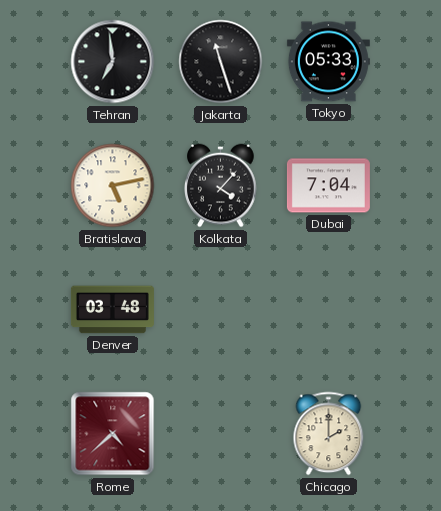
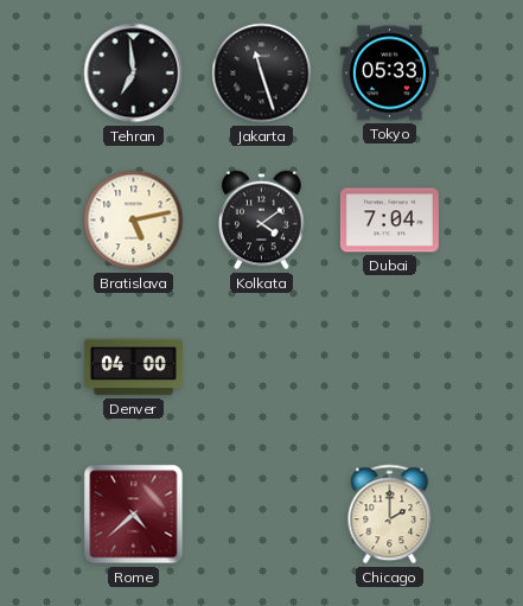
Kolkata: 4:07 -> 4:09 (262, 221)
Denver: 03:48 -> 04:00 (133, 368)
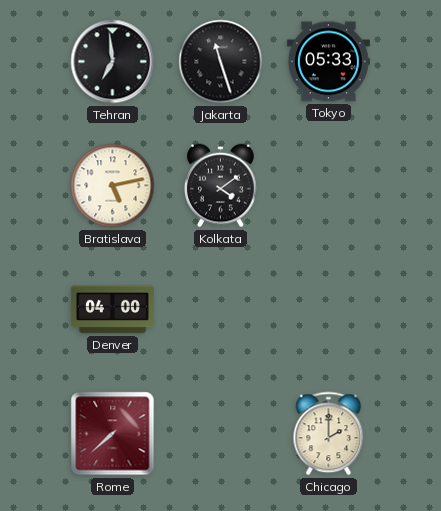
Dubai: 7:04 -> none (389, 221)
Rome: 4:38 -> 7:38 (113, 434)
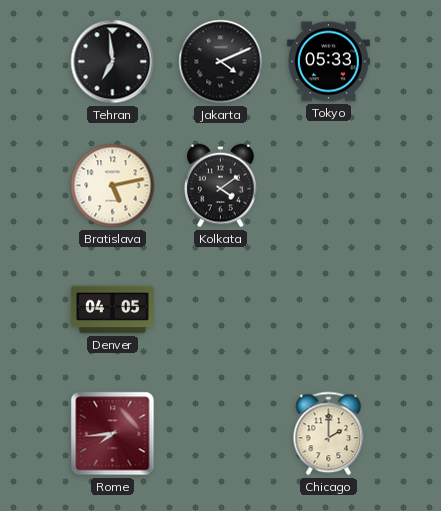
Jakarta: 11:27 -> 4:11 (221, 62)
Denver: 04:00 -> 04:05 (112, 310)
Rome: 7:38 -> 7:44 (113, 434)
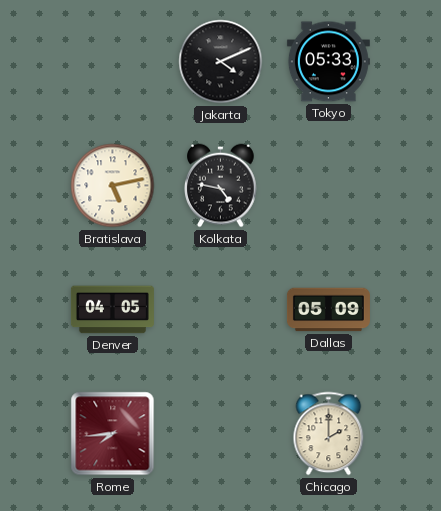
Tehran: 6:59 -> none (113, 62)
Kolkata: 4:09 -> 4:47 (221, 186)
Dallas: none -> 05:09 (328, 310)
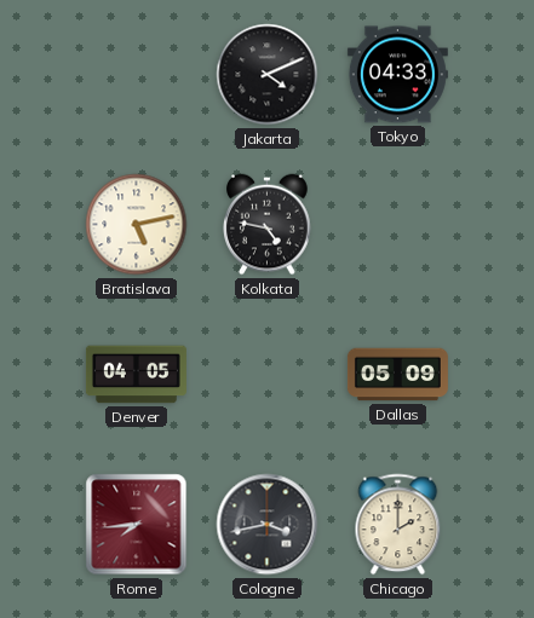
Tokyo: 05:33 -> 04:33 (397, 75)
Cologne: none -> 3:43 (268, 525)
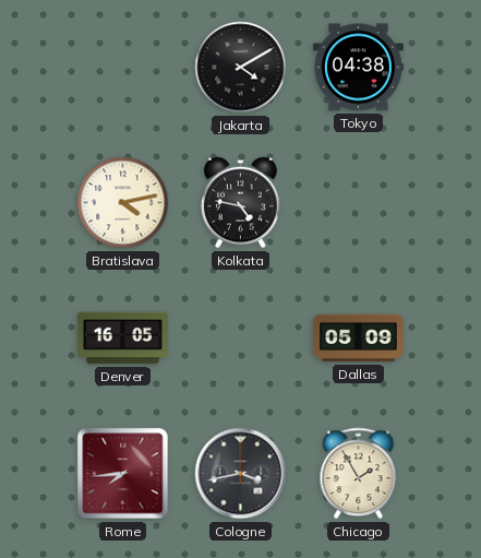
Jakarta: 4:11 -> 4:10 (241, 68)
Tokyo: 04:33 -> 04:38 (358, 68)
Bratislava: 5:13 -> 4:13 (123, 203)
Denver: 04:05 -> 16:05 (122, 339)
Chicago: 2:00 -> 1:55 (359, 474)
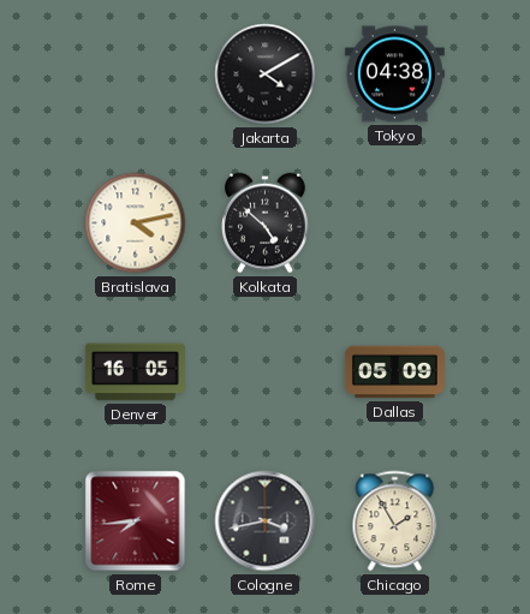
Kolkata: 4:47 -> 4:52 (266, 223)
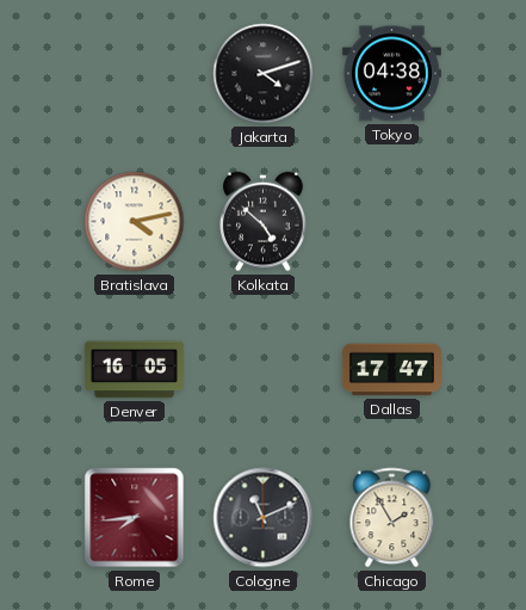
Jakarta: 4:10 -> 4:12 (264, 74)
Dallas: 05:09 -> 17:47 (391, 370)
Cologne: 3:43 -> 11:11 (264, 518)
